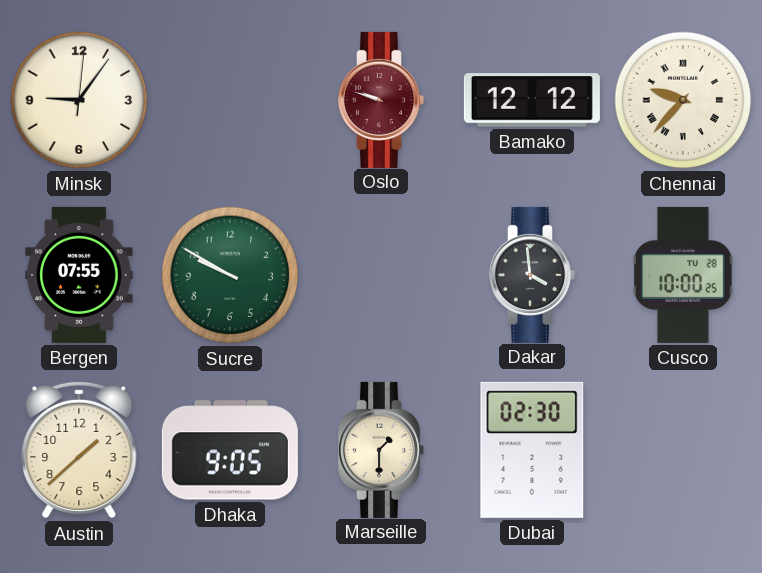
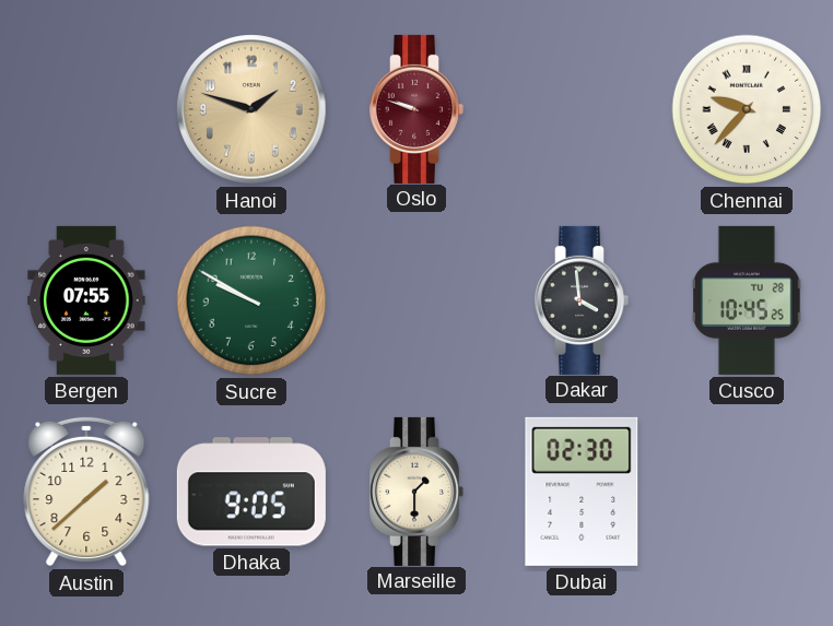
Minsk: 9:06 -> none (79, 100)
Hanoi: none -> 1:48 (251, 109)
Bamako: 12:12 -> none (532, 100)
Cusco: 10:00 -> 10:45 (747, 300)
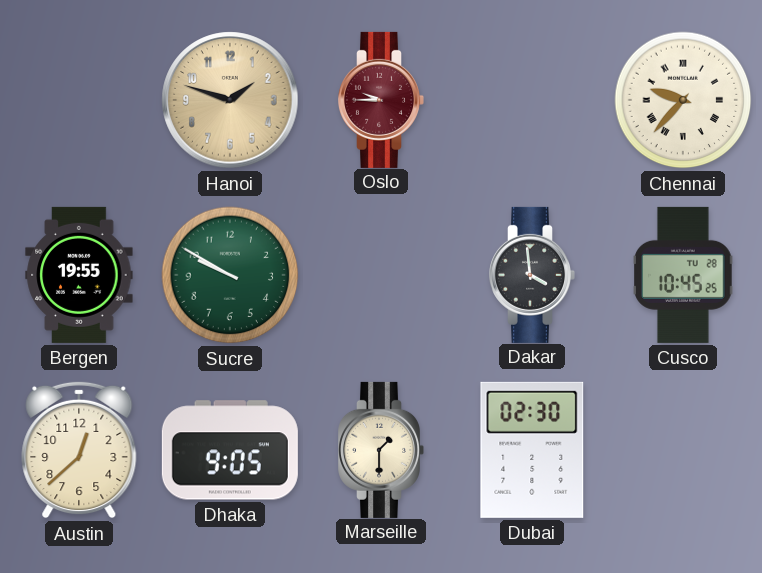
Oslo: 9:48 -> 9:45 (381, 100)
Bergen: 07:55 -> 19:55 (79, 275)
Austin: 1:38 -> 12:38 (79, 450)
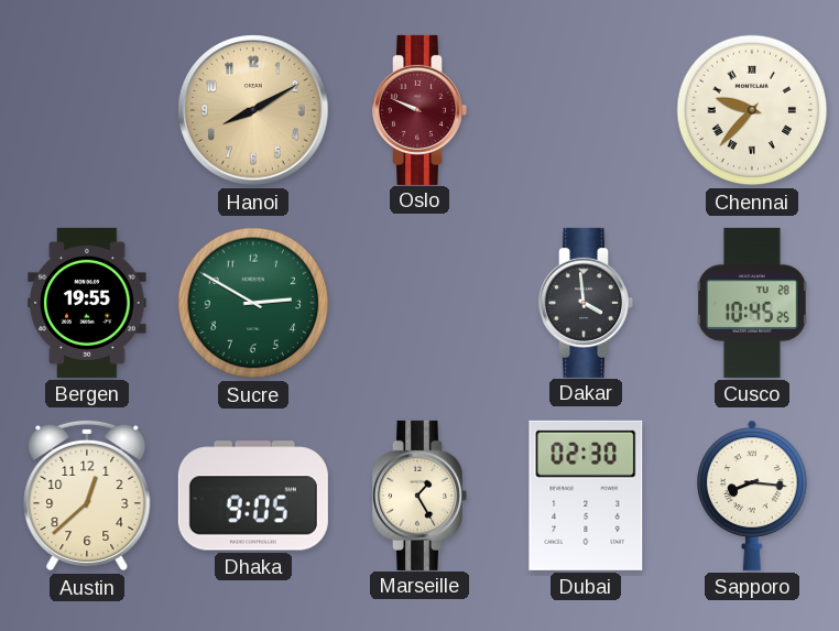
Hanoi: 1:48 -> 8:10 (253, 110)
Oslo: 9:45 -> 9:49 (419, 110)
Sucre: 9:50 -> 2:50 (253, 303)
Marseille: 1:30 -> 1:25 (419, 496)
Sapporo: none -> 8:16 (753, 496)
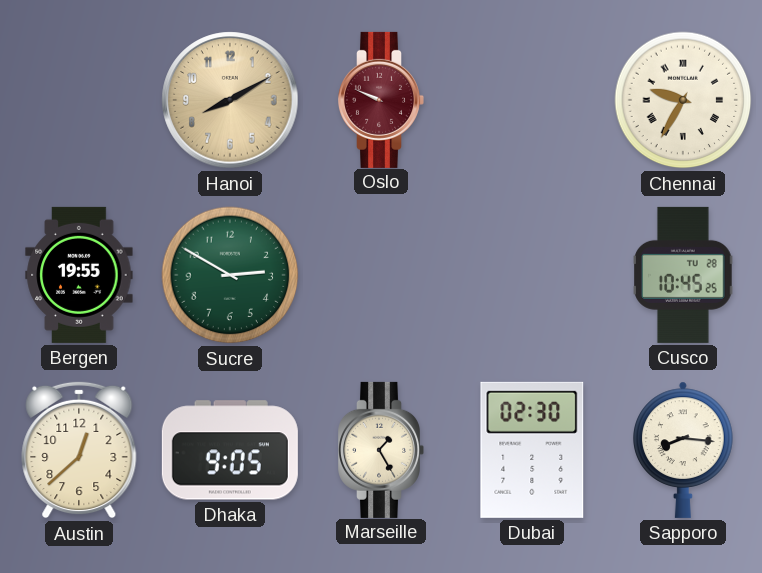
Chennai: 9:37 -> 9:35 (683, 100)
Dakar: 3:59 -> none (586, 303)
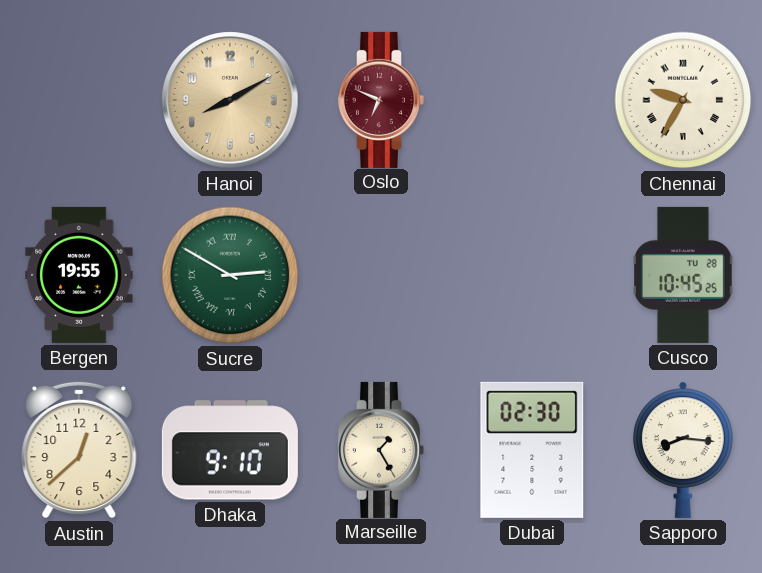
Oslo: 9:49 -> 6:49 (381, 100)
Sucre numerals: Arabic -> Roman (230, 275)
Dhaka: 9:05 -> 9:10 (230, 450)
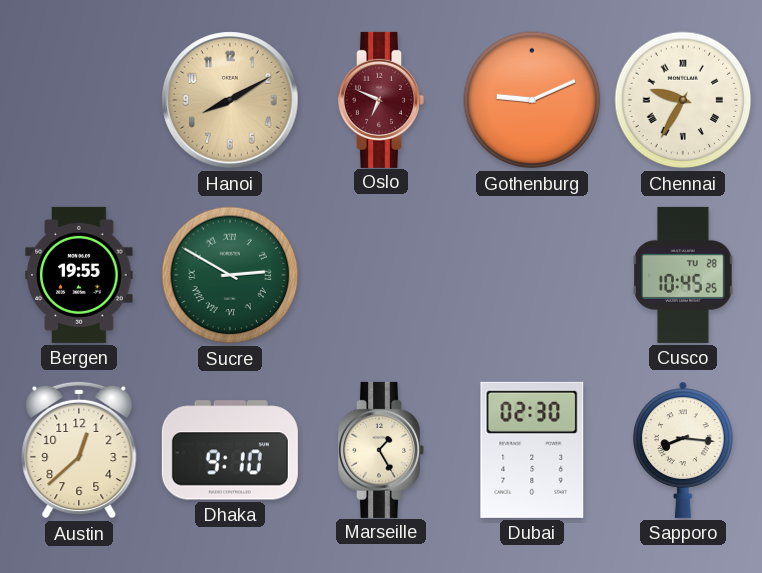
Gothenburg: none -> 9:11 (532, 100)
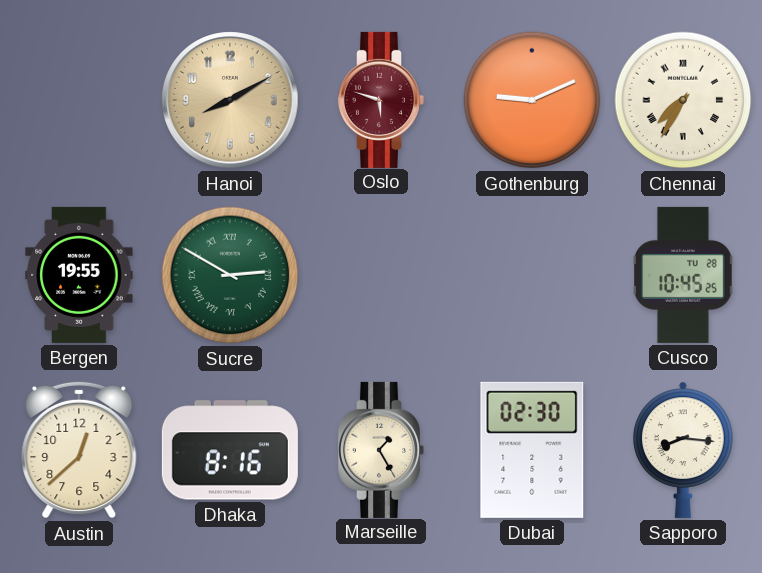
Oslo: 6:49 -> 5:48 (381, 100)
Chennai: 9:35 -> 7:35 (683, 100)
Dhaka: 9:10 -> 8:16 (230, 450)
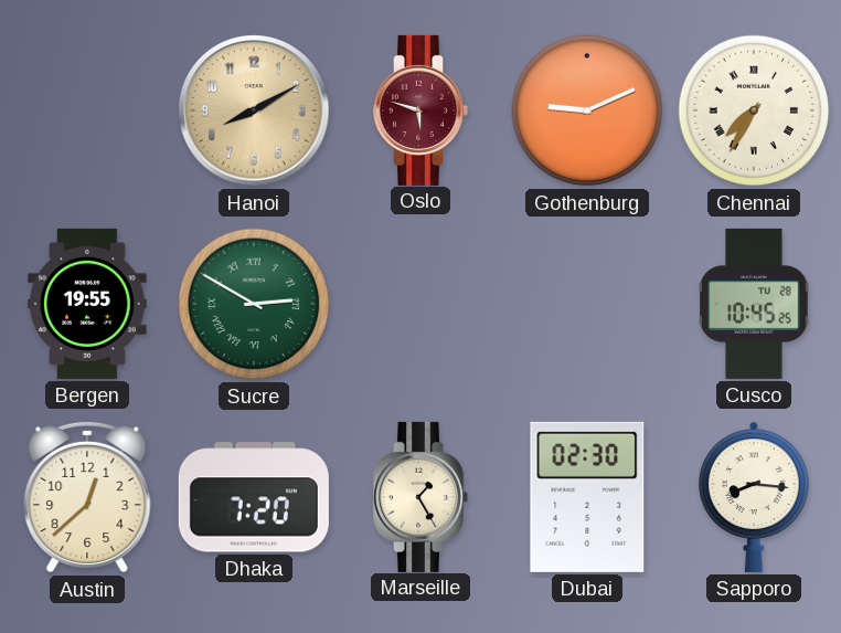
Dhaka: 8:16 -> 7:20 (254, 497)
